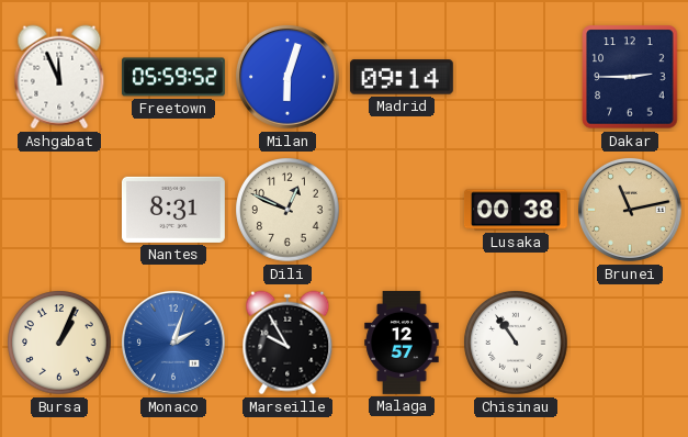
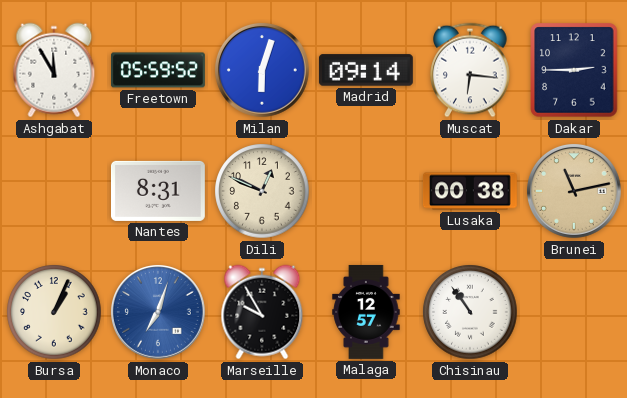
Ashgabat: 11:56 -> 11:55 (54, 70)
Muscat: none -> 6:16 (470, 70)
Monaco: 2:03 -> 7:03 (159, 313)
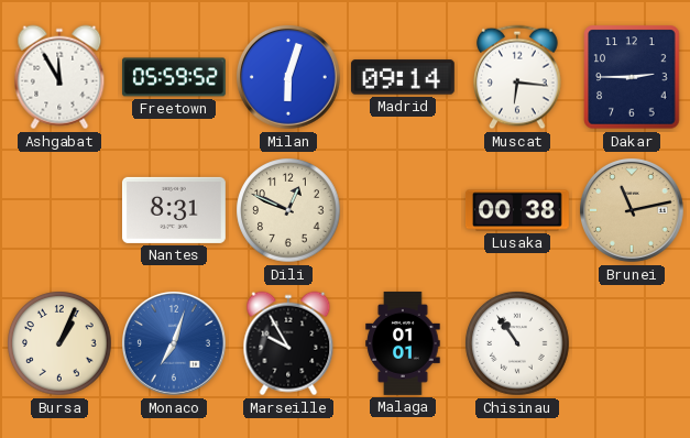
Malaga: 12:57 -> 01:01 (403, 343)
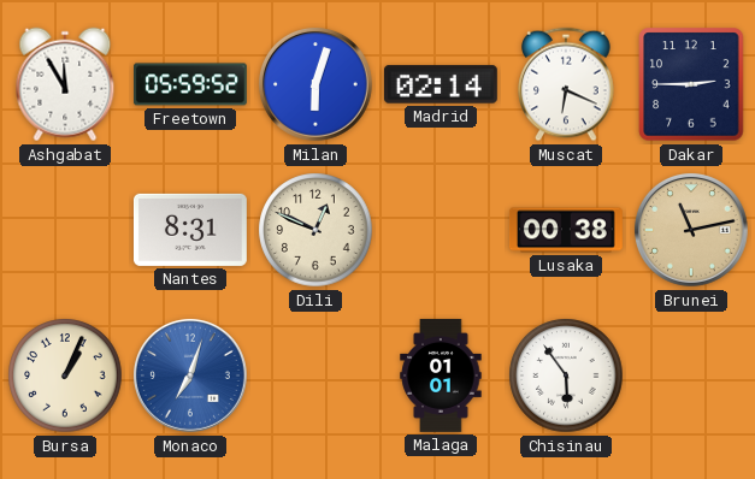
Madrid: 09:14 -> 02:14 (441, 84)
Muscat: 6:16 -> 6:19 (566, 84)
Marseille: 9:55 -> none (288, 343)
Chisinau: 10:54 -> 5:54 (566, 375)
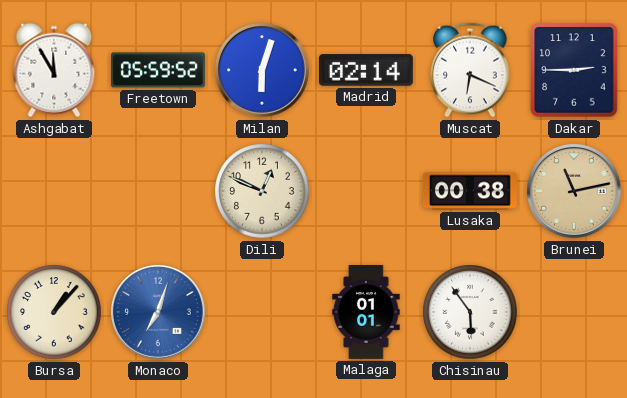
Nantes: 8:31 -> none (190, 230)
Bursa: 1:04 -> 1:07 (54, 312)
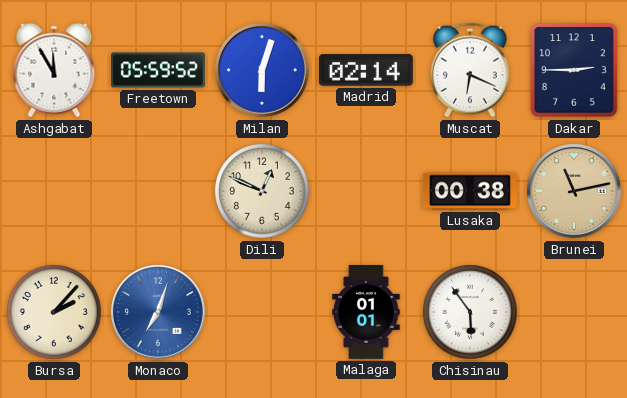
Bursa: 1:07 -> 2:07 (54, 312)
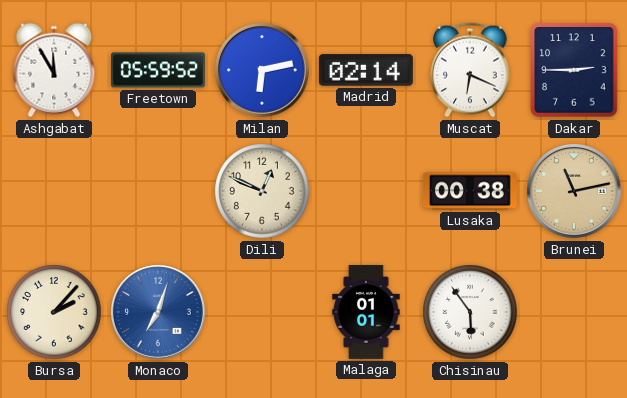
Milan: 6:03 -> 6:13 (263, 71)
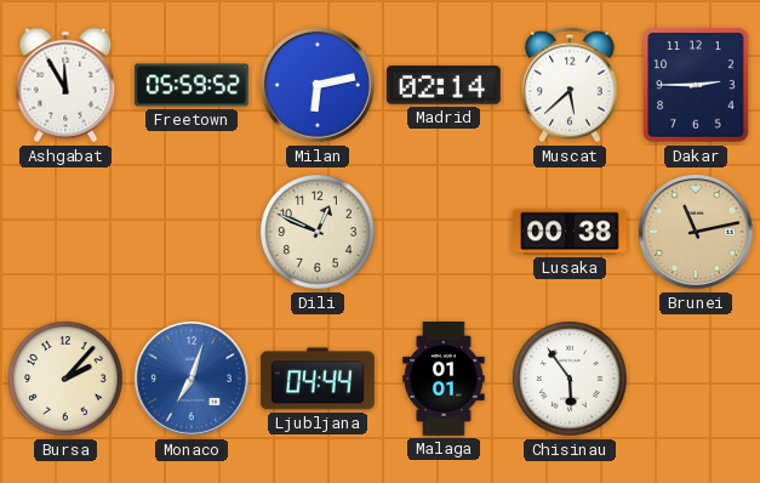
Muscat: 6:19 -> 5:38 (570, 85)
Ljubljana: none -> 04:44 (318, 379)
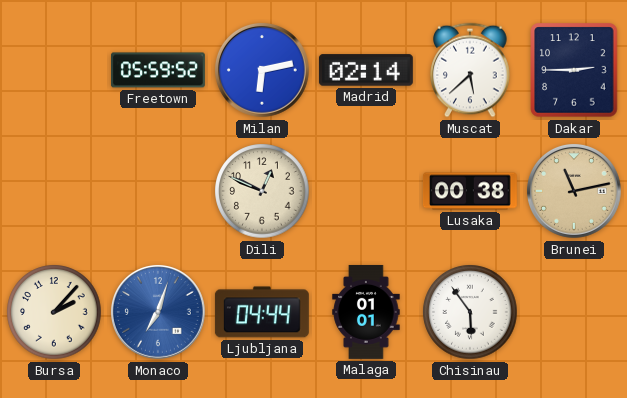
Ashgabat: 11:55 -> none (65, 85)
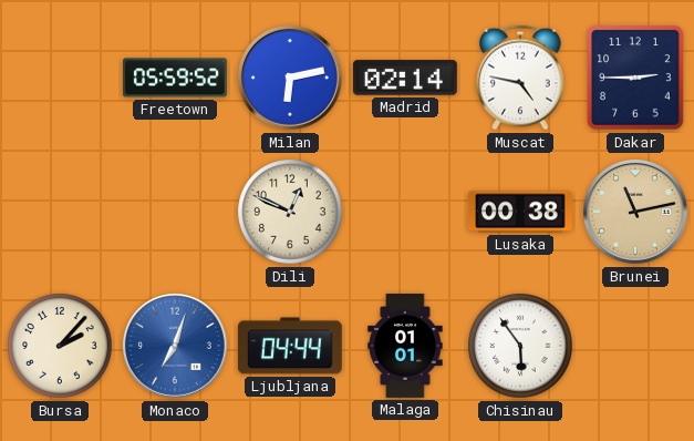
Muscat: 5:38 -> 4:47 (520, 78)
